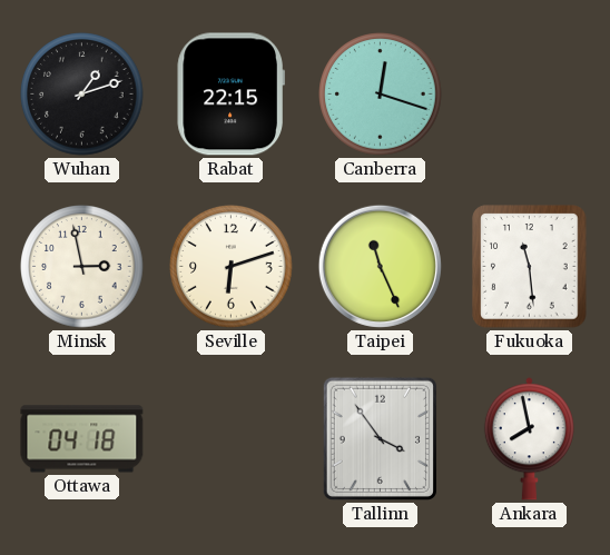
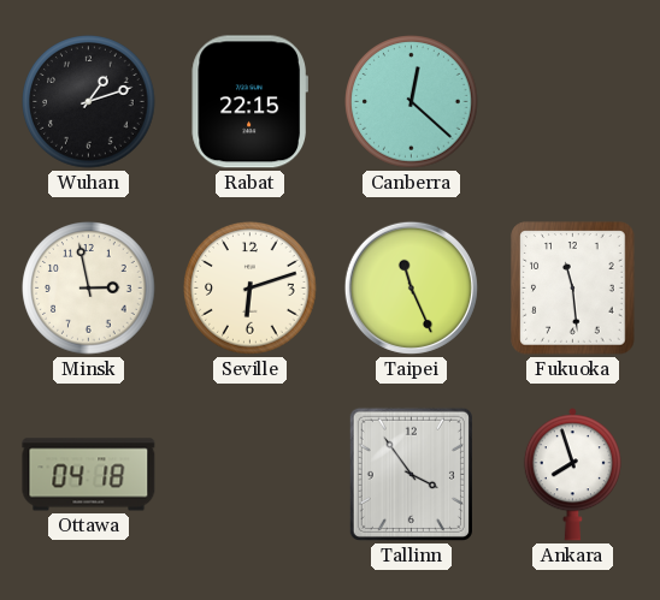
Canberra: 12:18 -> 12:22 (412, 102)
Ankara: 7:58 -> 7:57 (572, 475)
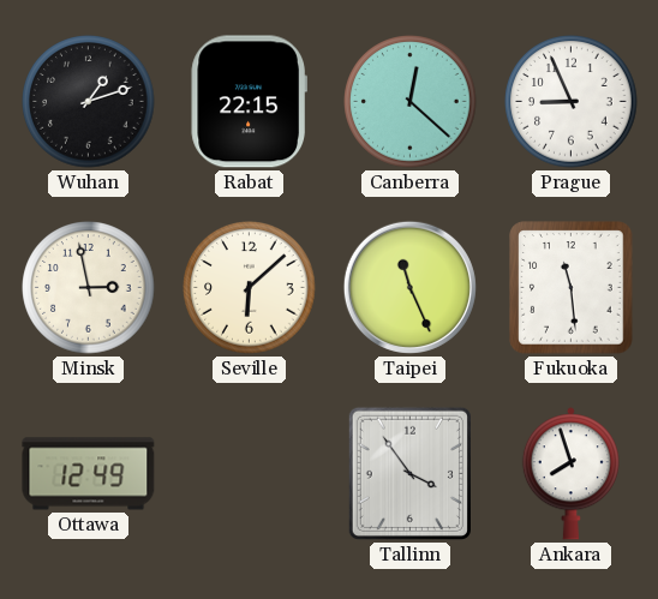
Prague: none -> 8:56 (572, 102)
Seville: 6:12 -> 6:08 (250, 288)
Ottawa: 04:18 -> 12:49 (89, 474)
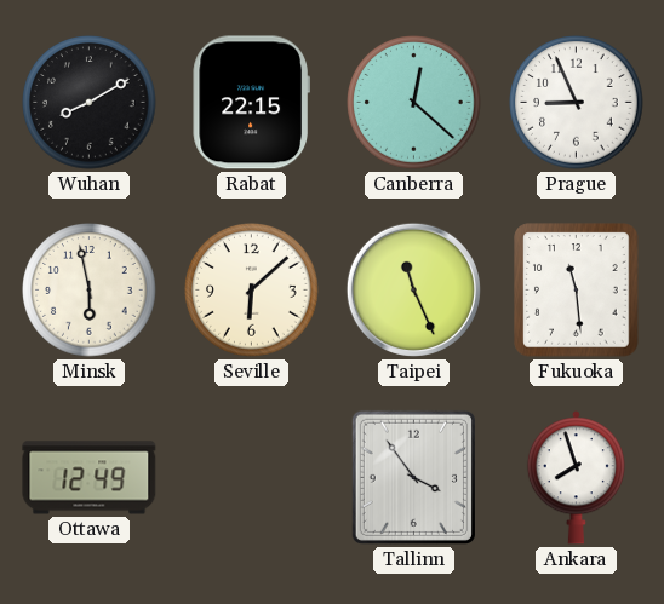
Wuhan: 1:12 -> 8:10 (90, 103)
Minsk: 2:58 -> 5:58 (90, 291)
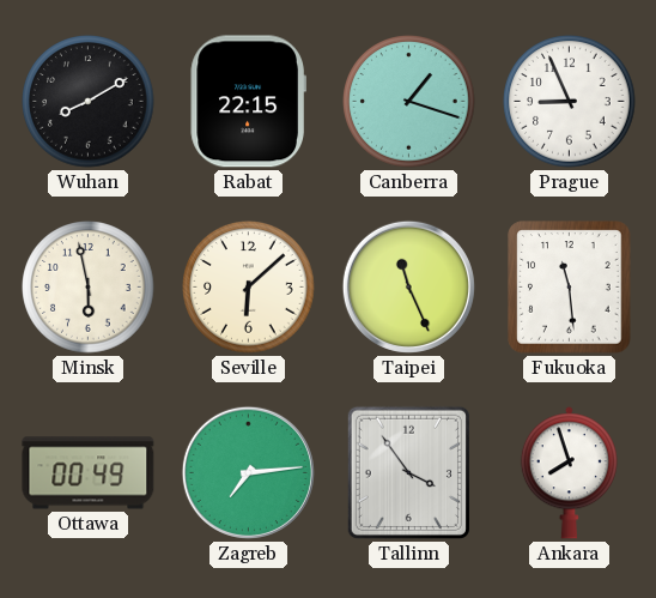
Canberra: 12:22 -> 1:18 (409, 102)
Ottawa: 12:49 -> 00:49 (89, 473)
Zagreb: none -> 7:14 (248, 472)
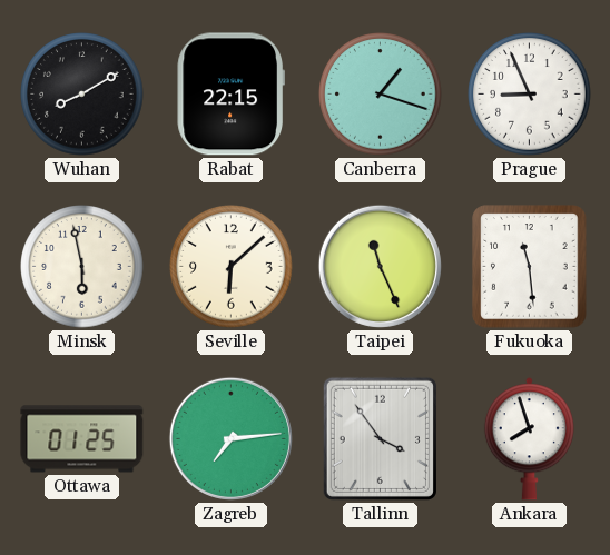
Ottawa: 00:49 -> 01:25 (82, 439)
